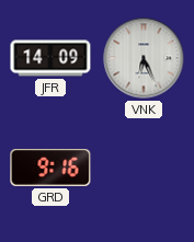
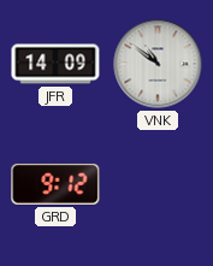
VNK: 6:26 -> 10:51 (158, 64)
GRD: 9:16 -> 9:12 (55, 184)
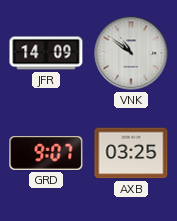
GRD: 9:12 -> 9:07 (46, 153)
AXB: none -> 03:25 (131, 153)
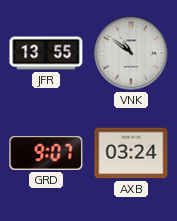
JFR: 14:09 -> 13:55 (46, 53)
AXB: 03:25 -> 03:24 (131, 153)
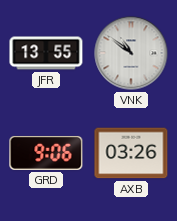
GRD: 9:07 -> 9:06 (46, 153)
AXB: 03:24 -> 03:26 (131, 153)
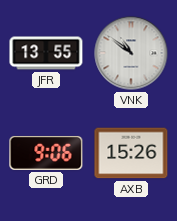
AXB: 03:26 -> 15:26 (131, 153)
